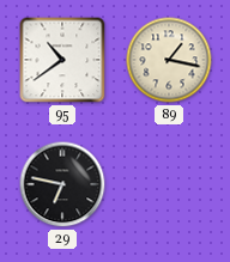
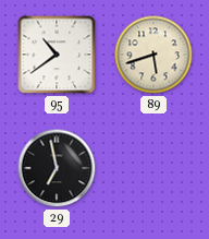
89: 1:17 -> 5:42 (153, 55)
29: 6:47 -> 6:58 (57, 168)
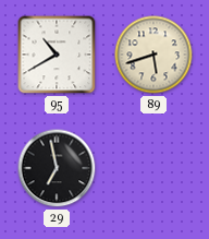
95: 10:39 -> 10:40 (57, 55)
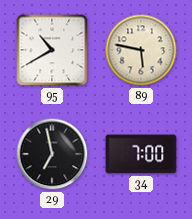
89: 5:42 -> 5:47 (141, 50)
34: none -> 7:00 (141, 154)
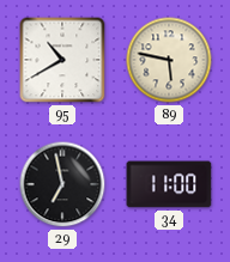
34: 7:00 -> 11:00 (169, 184)
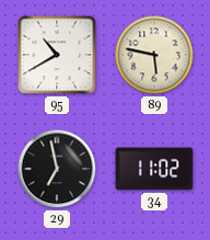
34: 11:00 -> 11:02 (154, 169)
